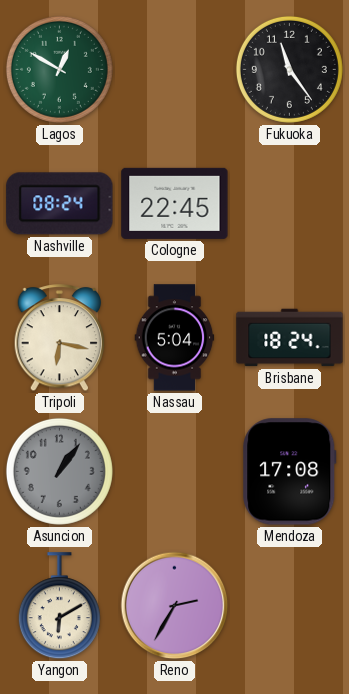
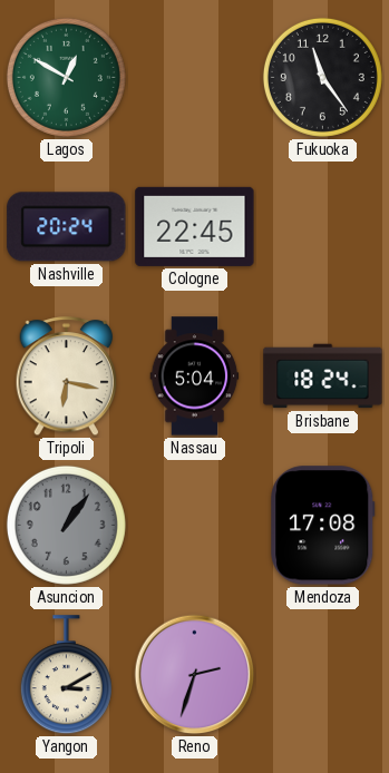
Nashville: 08:24 -> 20:24 (67, 227)
Yangon: 6:10 -> 3:10 (66, 675)
Reno: 2:35 -> 2:33 (195, 675)
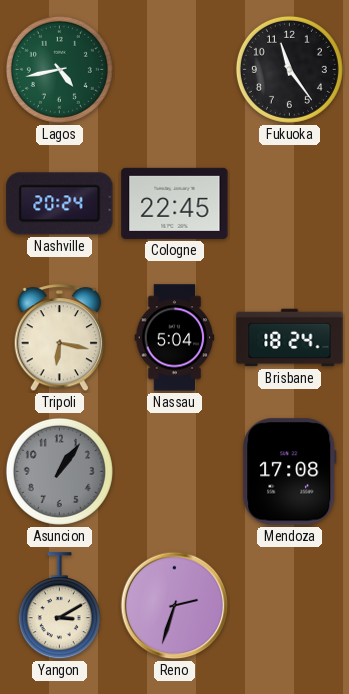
Lagos: 12:50 -> 4:43 (59, 69)
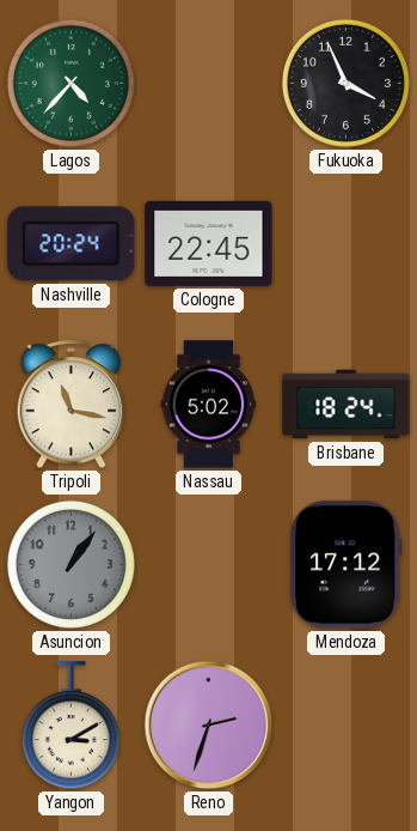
Lagos: 4:43 -> 4:37 (70, 83)
Fukuoka: 11:24 -> 3:56 (345, 83)
Tripoli: 6:17 -> 11:17 (72, 405)
Nassau: 5:04 -> 5:02 (209, 405)
Mendoza: 17:08 -> 17:12 (347, 565)
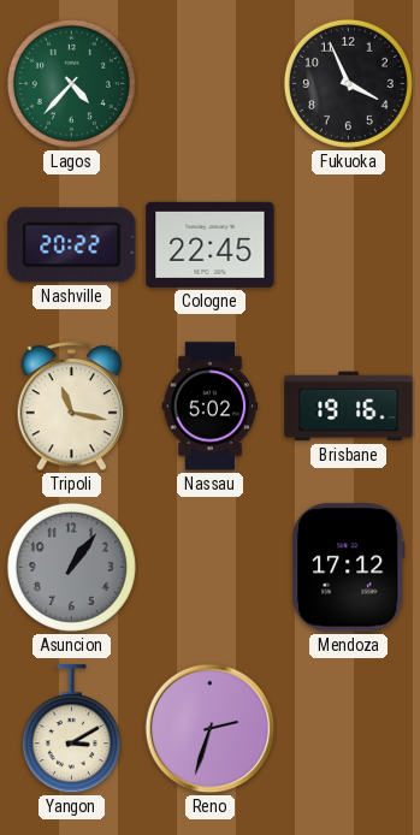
Nashville: 20:24 -> 20:22 (72, 245)
Brisbane: 18:24 -> 19:16 (349, 407)
